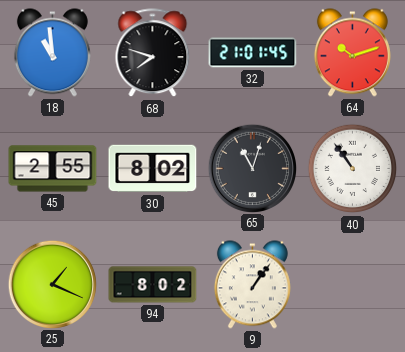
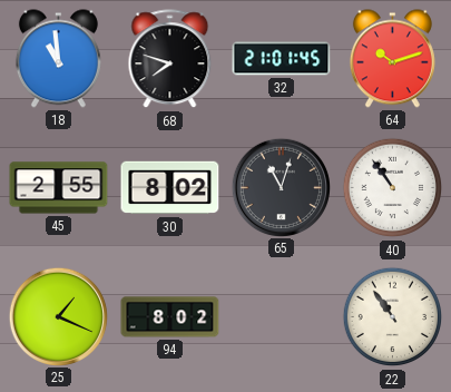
9: 1:06 -> none (252, 285)
22: none -> 10:54 (393, 317)
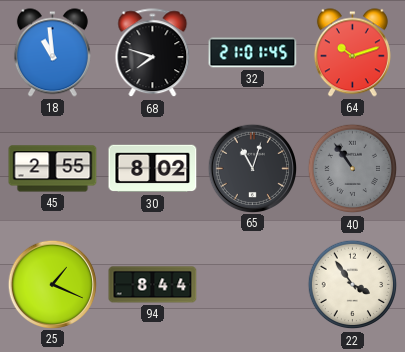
40 dial: white -> grey (353, 169)
94: 8:02 -> 8:44 (153, 285)
22: 10:54 -> 3:54 (353, 285)
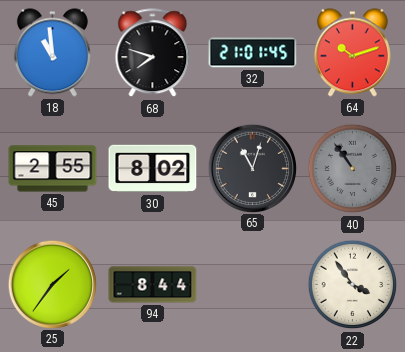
25: 1:19 -> 1:36 (52, 284)
